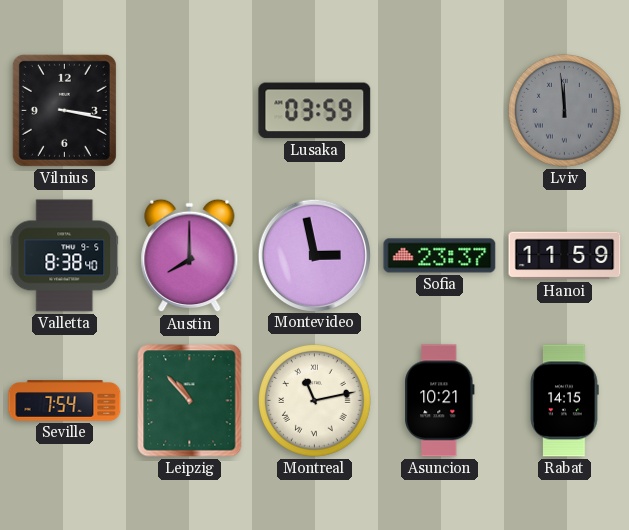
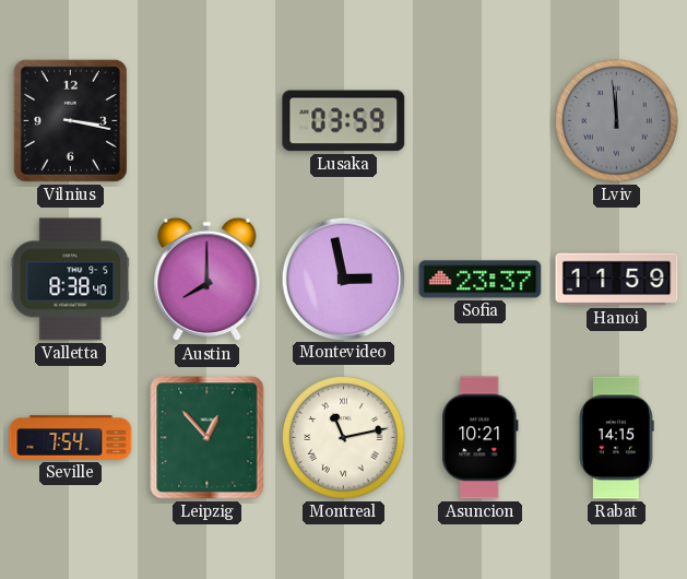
Leipzig: 10:53 -> 12:53 (208, 438)
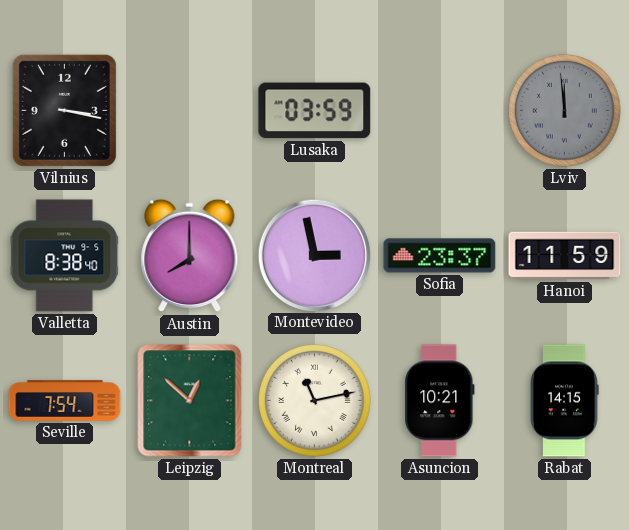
Leipzig: 12:53 -> 12:52 (190, 401)
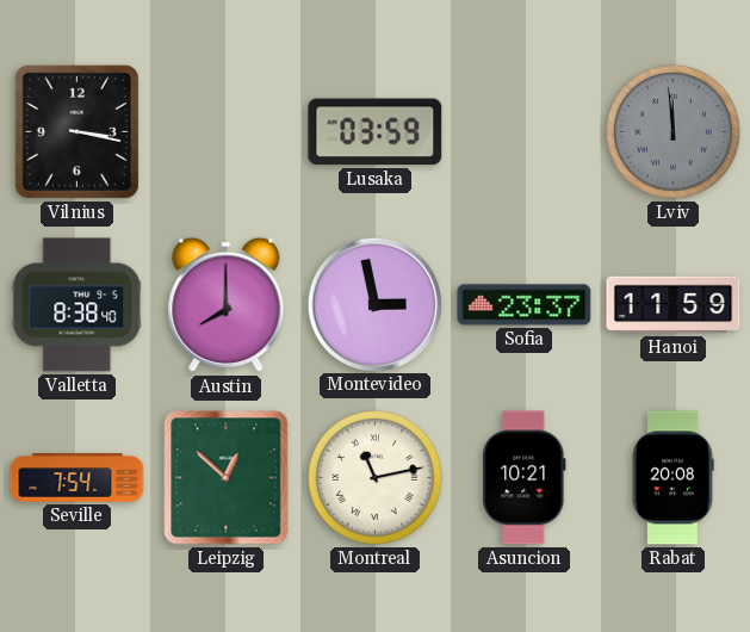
Rabat: 14:15 -> 20:08 (672, 478)
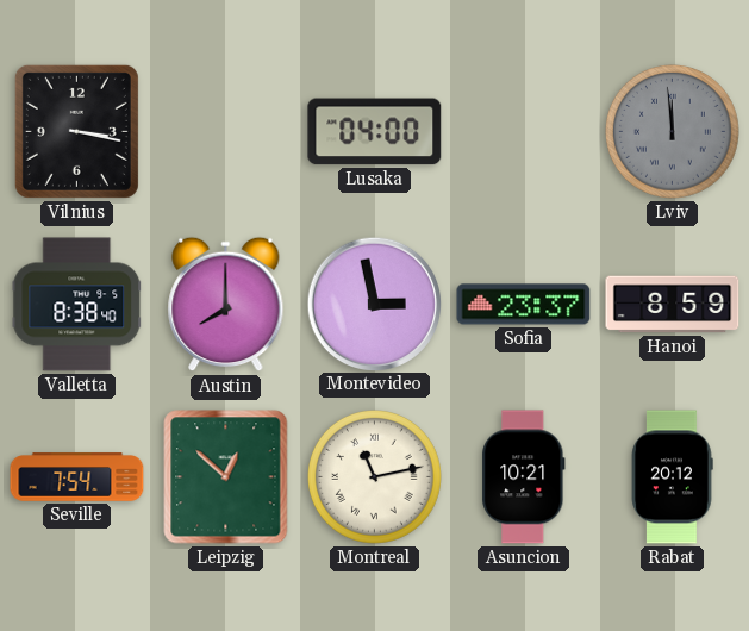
Lusaka: 03:59 -> 04:00 (375, 132)
Hanoi: 11:59 -> 8:59 (673, 305)
Rabat: 20:08 -> 20:12 (672, 477)
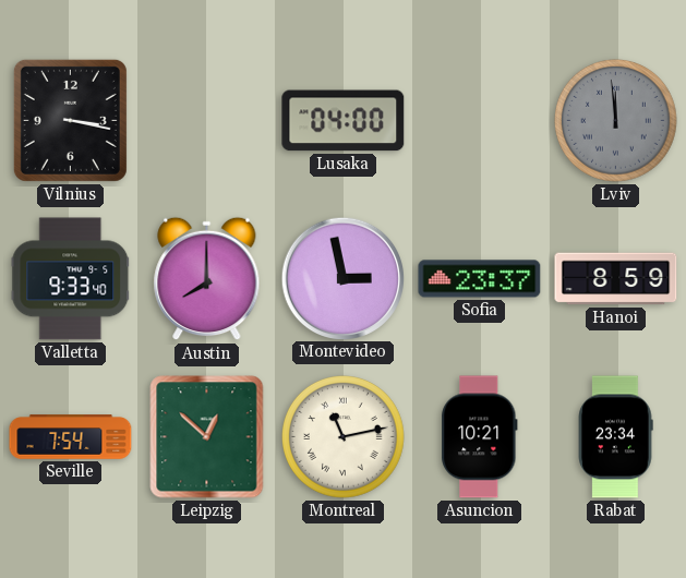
Valletta: 8:38 -> 9:33 (71, 279)
Rabat: 20:12 -> 23:34 (615, 437)
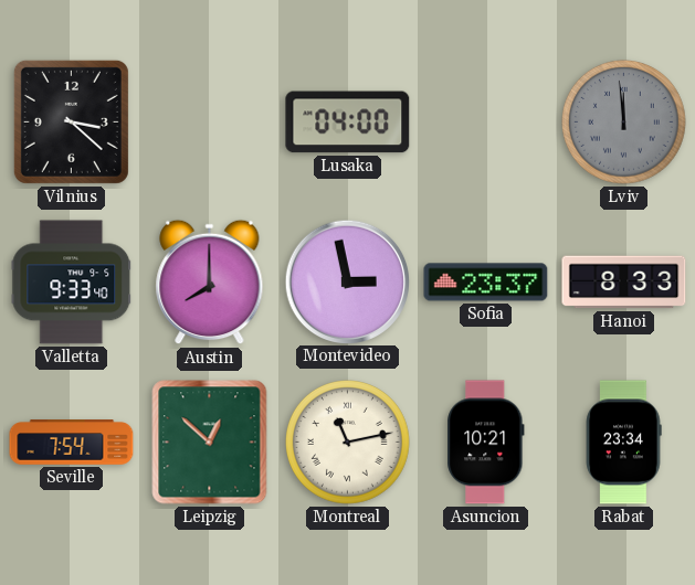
Vilnius: 3:17 -> 3:22 (71, 121)
Hanoi: 8:59 -> 8:33 (624, 283)
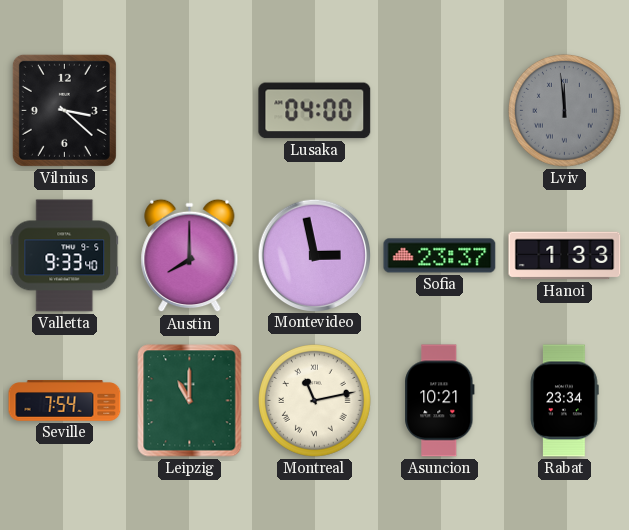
Hanoi: 8:33 -> 1:33 (565, 256)
Leipzig: 12:52 -> 11:00 (190, 401)
